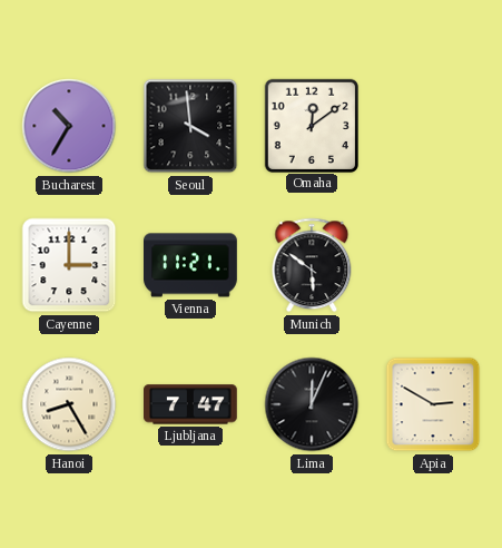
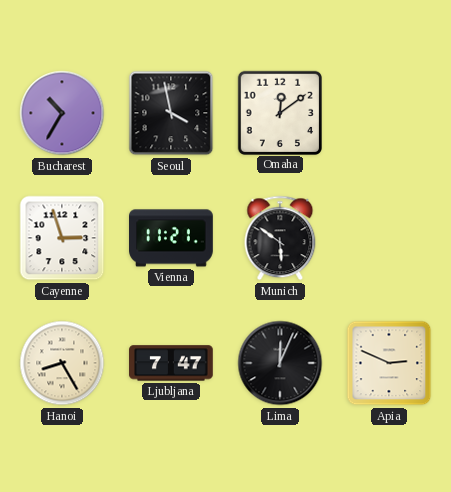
Seoul: 3:59 -> 3:58 (171, 113)
Cayenne: 3:00 -> 2:57 (62, 238)
Apia: 2:50 -> 2:49 (389, 363)
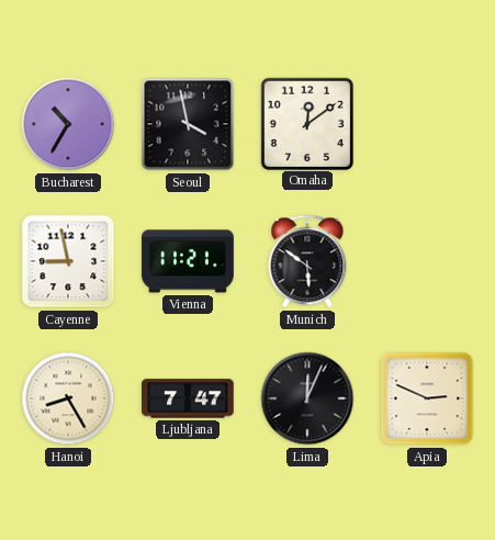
Cayenne: 2:57 -> 8:58 (68, 261)
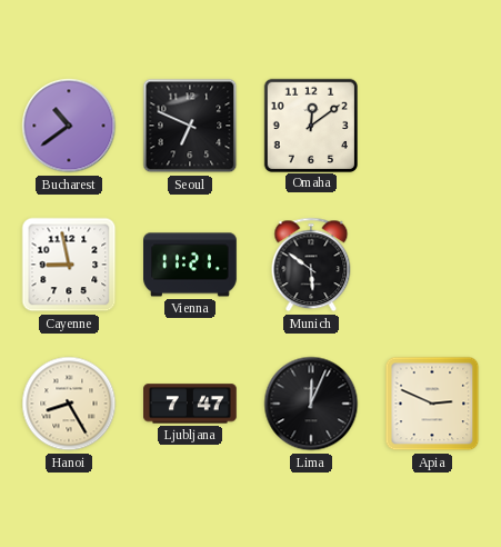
Bucharest: 10:35 -> 10:39 (69, 126)
Seoul: 3:58 -> 6:49 (190, 126)
